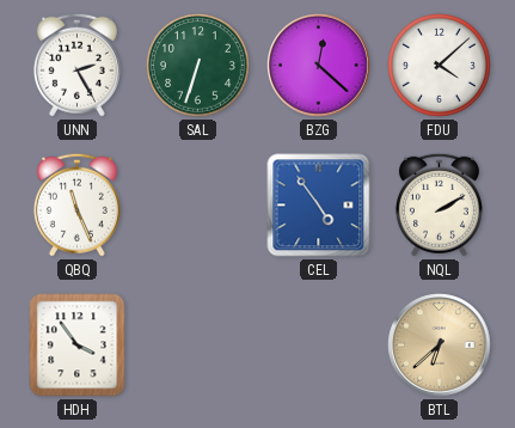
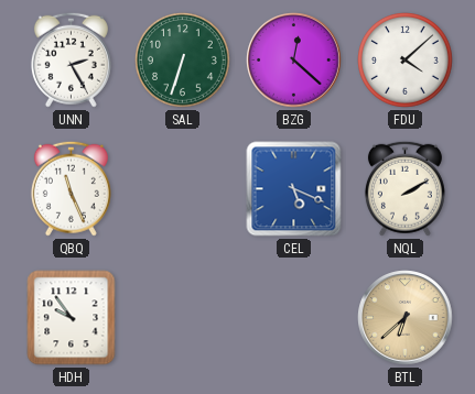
CEL: 4:54 -> 5:19 (294, 189)
HDH: 3:54 -> 9:54 (72, 318)
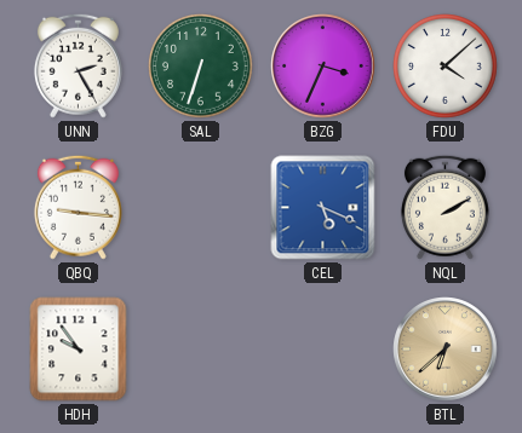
BZG: 12:22 -> 3:34 (323, 67)
QBQ: 11:26 -> 9:16 (78, 207)
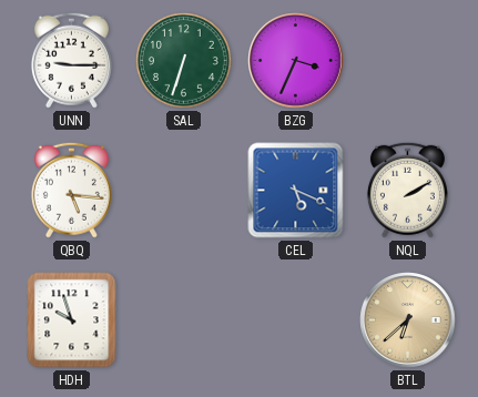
UNN: 2:25 -> 9:15 (71, 60)
FDU: 4:08 -> none (446, 67)
QBQ: 9:16 -> 5:16 (71, 190)
HDH: 9:54 -> 9:57 (72, 320)
